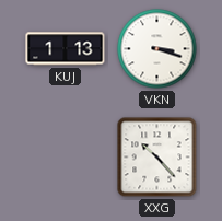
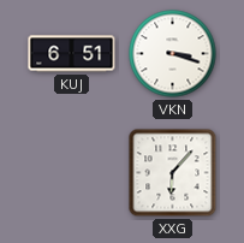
KUJ: 1:13 -> 6:51 (72, 54)
XXG: 10:23 -> 6:07 (173, 173)
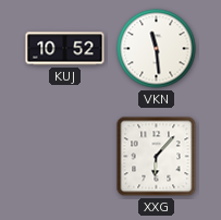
KUJ: 6:51 -> 10:52 (65, 49)
VKN: 3:18 -> 11:29 (157, 49)
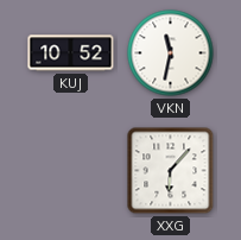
VKN: 11:29 -> 11:32 (171, 53)
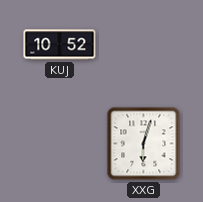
VKN: 11:32 -> none (171, 53)
XXG: 6:07 -> 6:03 (144, 144)
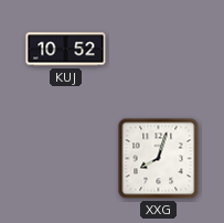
XXG: 6:03 -> 8:03 (159, 159)
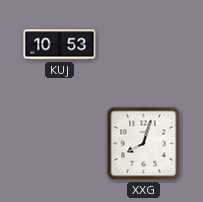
KUJ: 10:52 -> 10:53 (60, 45)
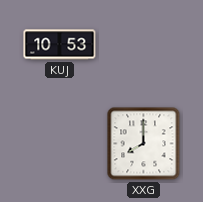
XXG: 8:03 -> 8:00 (144, 144)
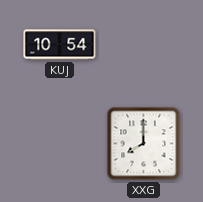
KUJ: 10:53 -> 10:54 (60, 45)
